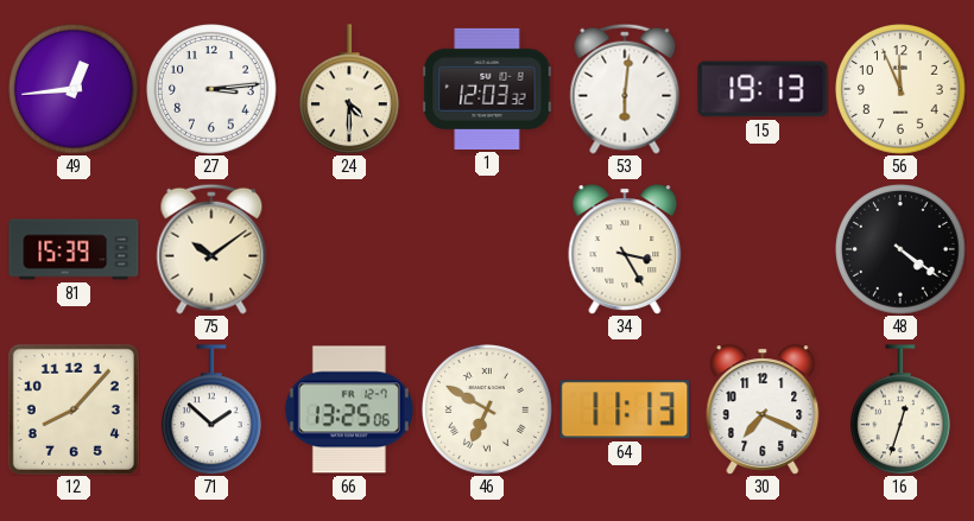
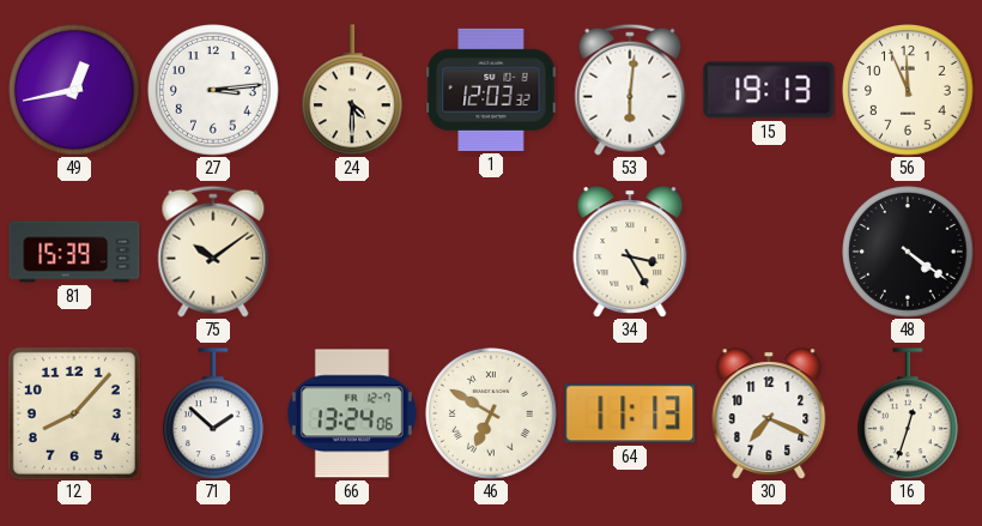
49: 12:44 -> 12:43 (75, 91)
66: 13:25 -> 13:24 (352, 413)
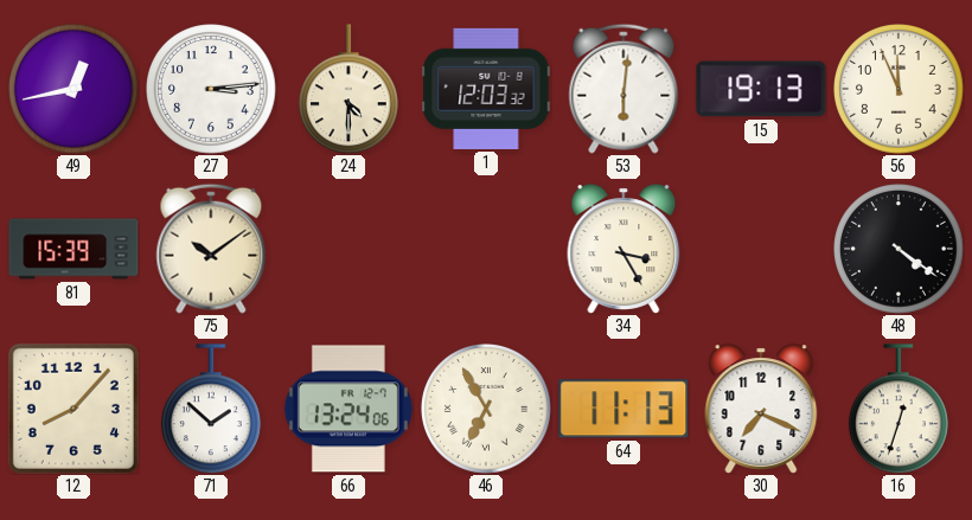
46: 6:50 -> 6:55 (487, 410)
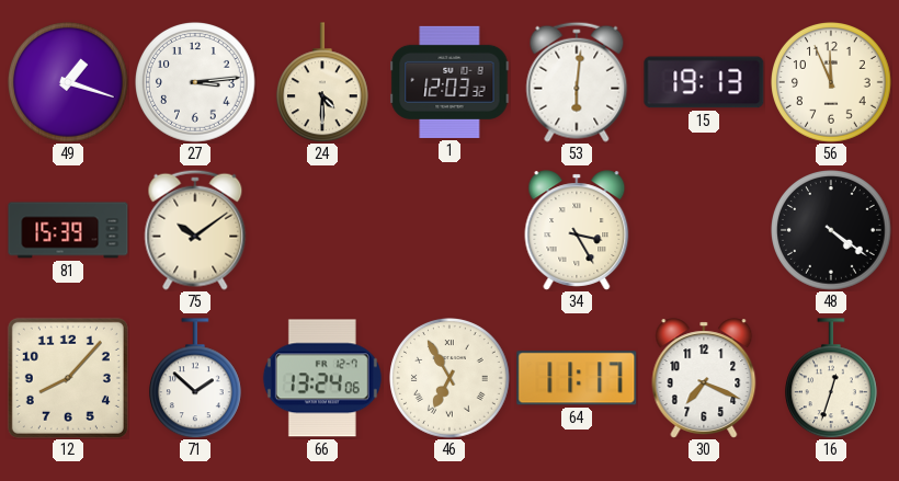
49: 12:43 -> 1:18 (69, 83)
64: 11:13 -> 11:17 (577, 378)
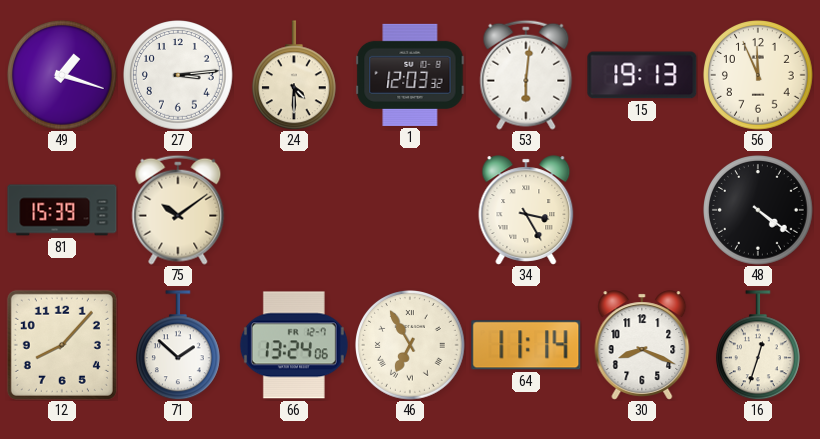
64: 11:17 -> 11:14 (526, 345)
30: 7:19 -> 8:19 (642, 345)
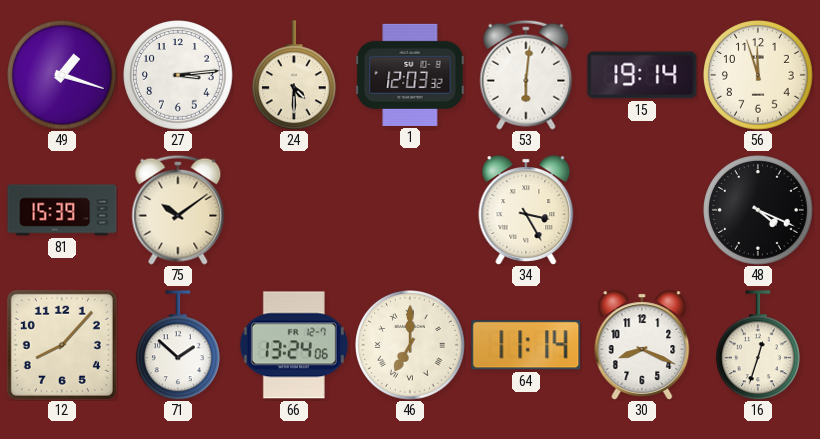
15: 19:13 -> 19:14 (642, 75)
56: 11:56 -> 11:57 (759, 76)
48: 4:21 -> 4:19 (759, 211)
46: 6:55 -> 7:00 (411, 346)
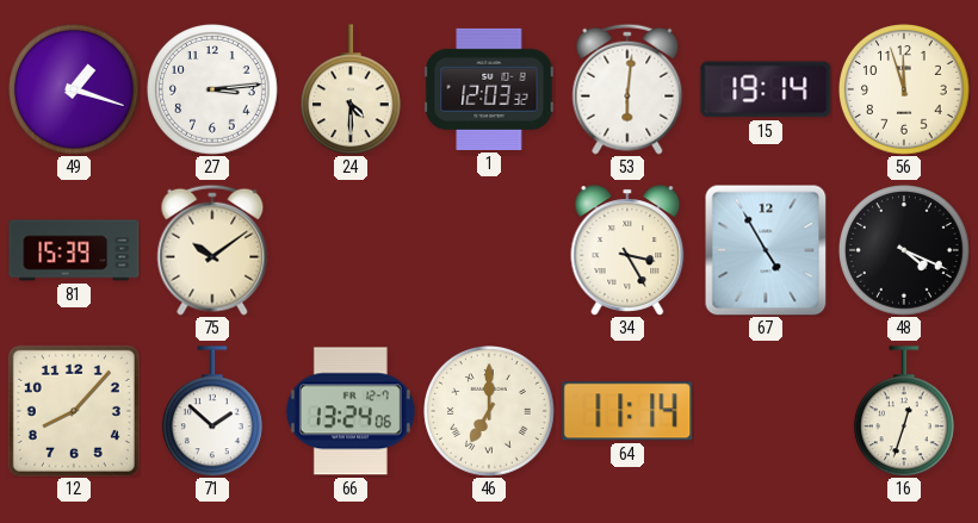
67: none -> 4:55 (766, 250)
30: 8:19 -> none (642, 345)
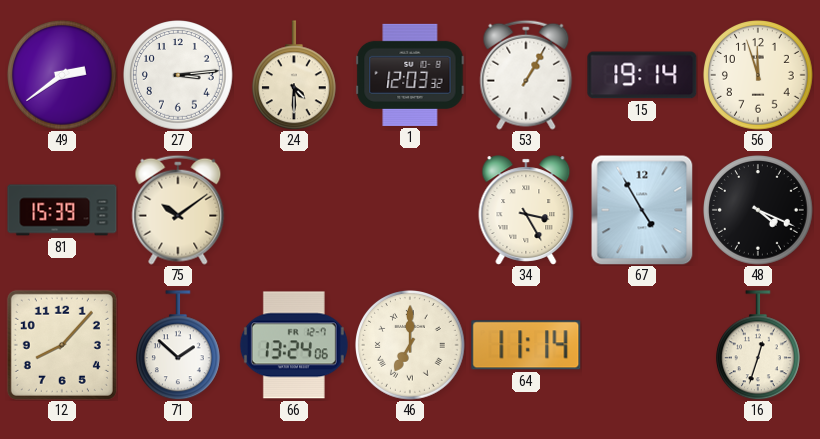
49: 1:18 -> 2:39 (63, 76)
53: 6:01 -> 1:05 (526, 75)
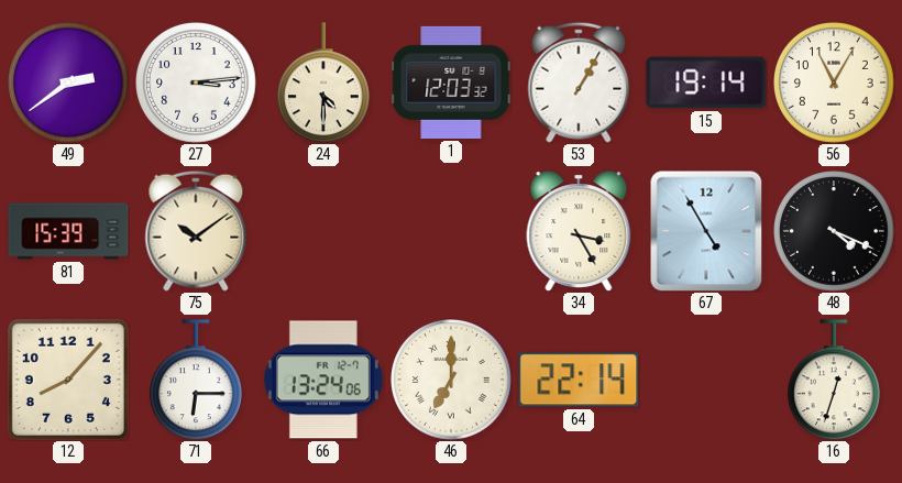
56: 11:57 -> 11:05 (835, 84)
71: 1:52 -> 6:15 (196, 380)
64: 11:14 -> 22:14 (579, 380)
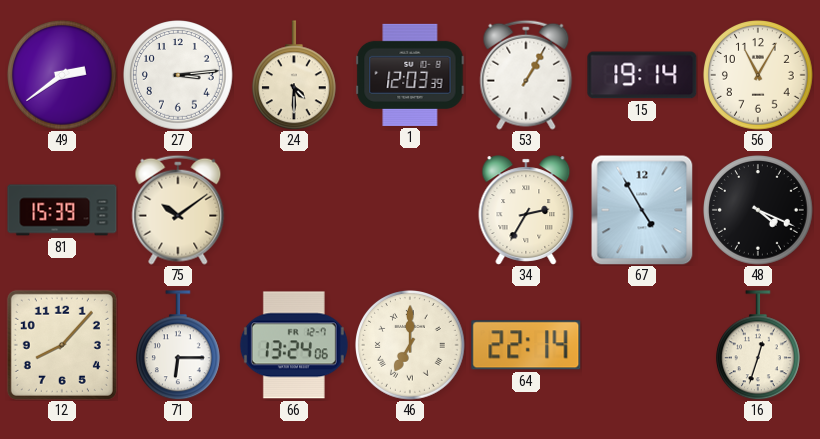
1: 12:03:32 -> 12:03:39 (410, 75)
34: 3:25 -> 2:35 (526, 210)
